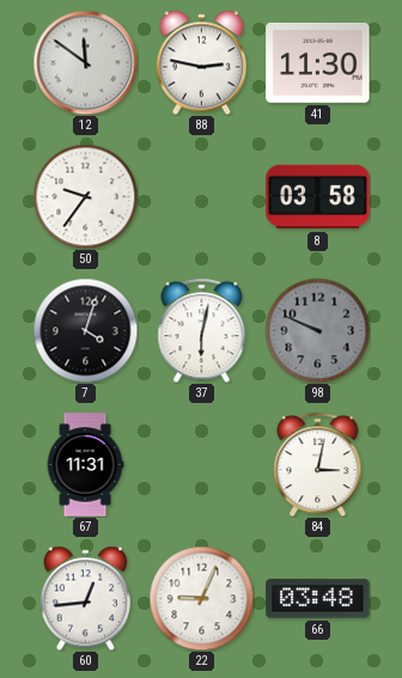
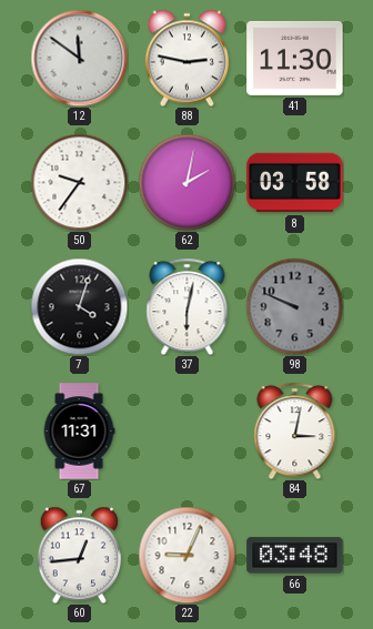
62: none -> 2:02 (186, 182)
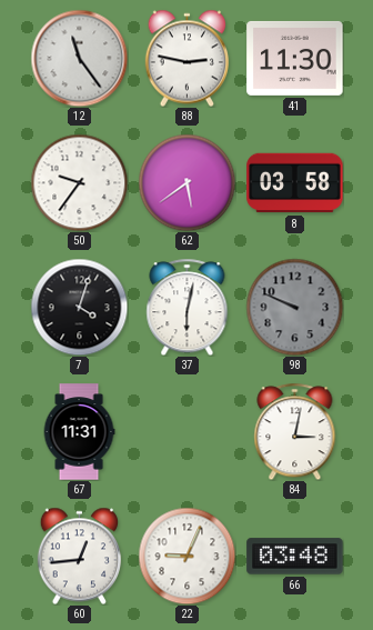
12: 11:51 -> 11:24 (79, 58)
62: 2:02 -> 5:39 (186, 182)
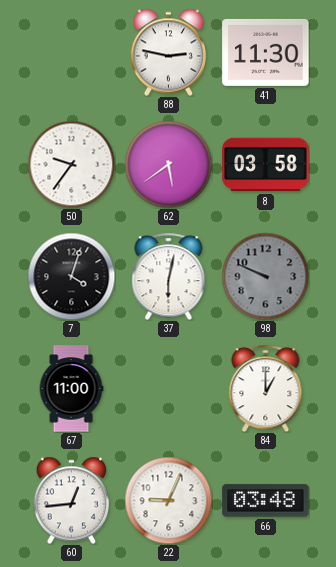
12: 11:24 -> none (79, 58)
67: 11:31 -> 11:00 (71, 389)
84: 3:02 -> 1:00 (266, 388)
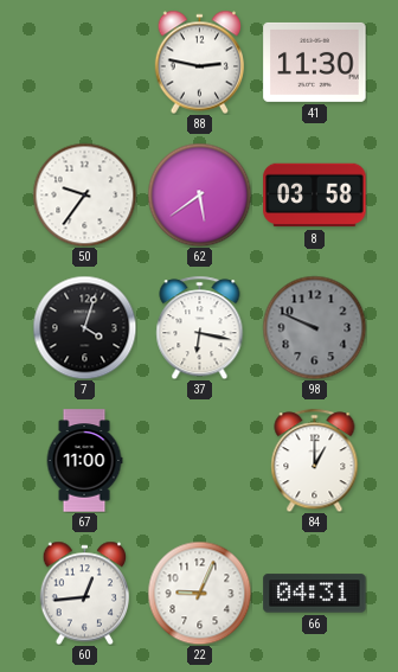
37: 6:02 -> 6:17 (200, 327)
66: 03:48 -> 04:31 (315, 594)
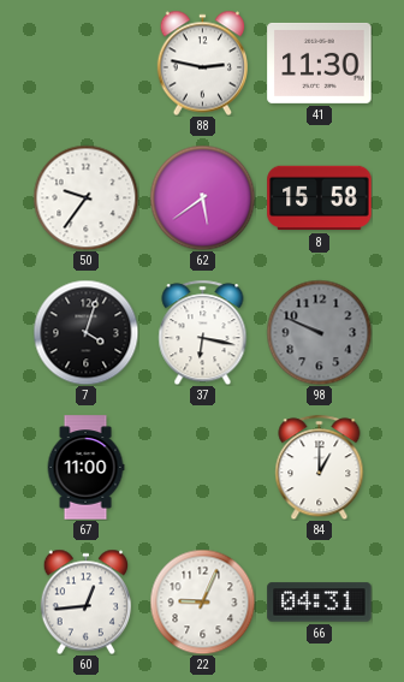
8: 03:58 -> 15:58 (320, 198)
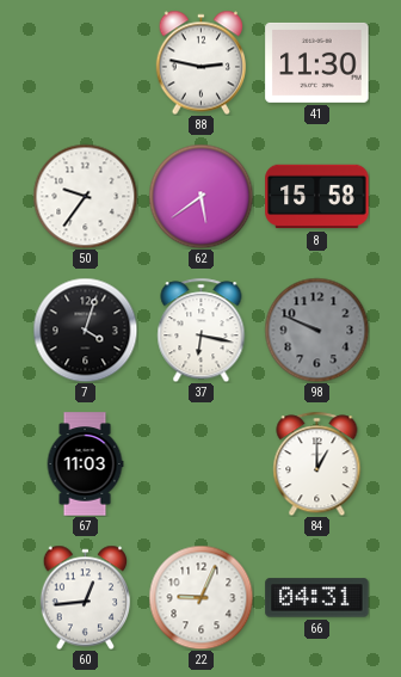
67: 11:00 -> 11:03 (85, 464)
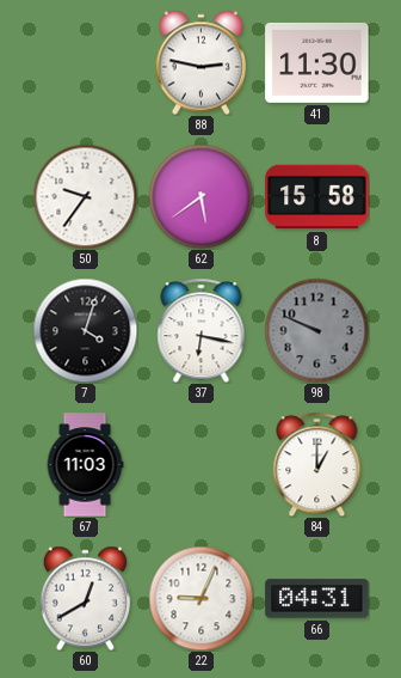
60: 12:44 -> 12:40 (85, 598)
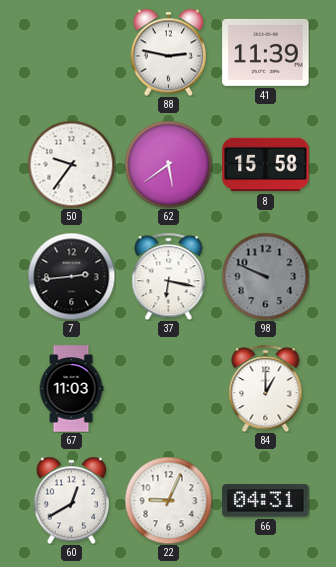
41: 11:30 -> 11:39 (266, 52)
7: 4:03 -> 2:44 (71, 276)
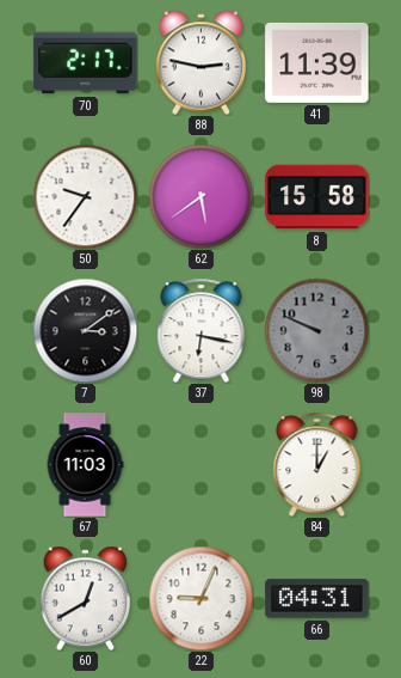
70: none -> 2:17 (86, 63)
7: 2:44 -> 3:09 (85, 330)
